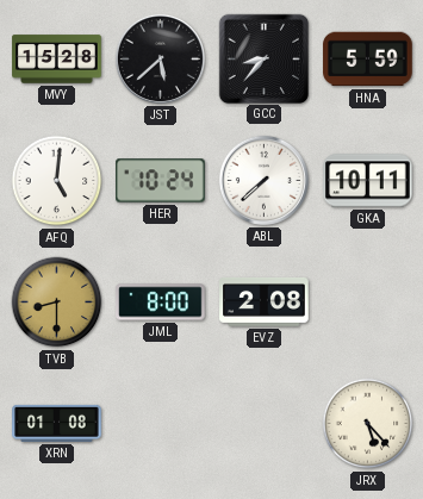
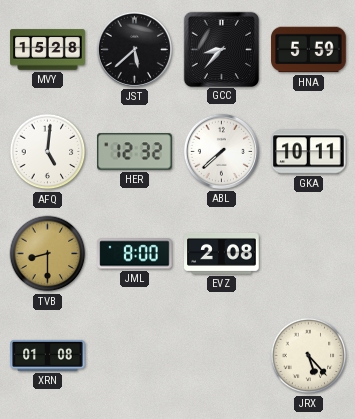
HER: 10:24 -> 12:32 (135, 152)
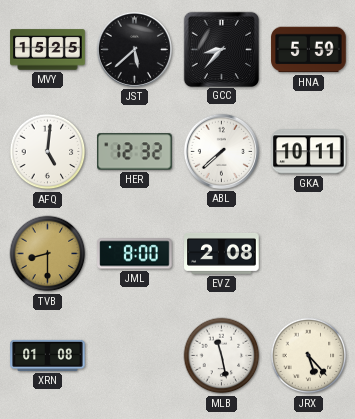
MVY: 15:28 -> 15:25 (48, 50)
MLB: none -> 11:28 (222, 356)
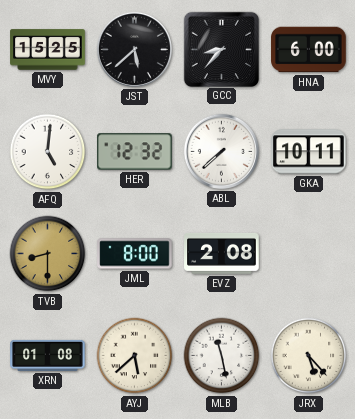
HNA: 5:59 -> 6:00 (309, 50)
AYJ: none -> 5:38 (135, 356)
